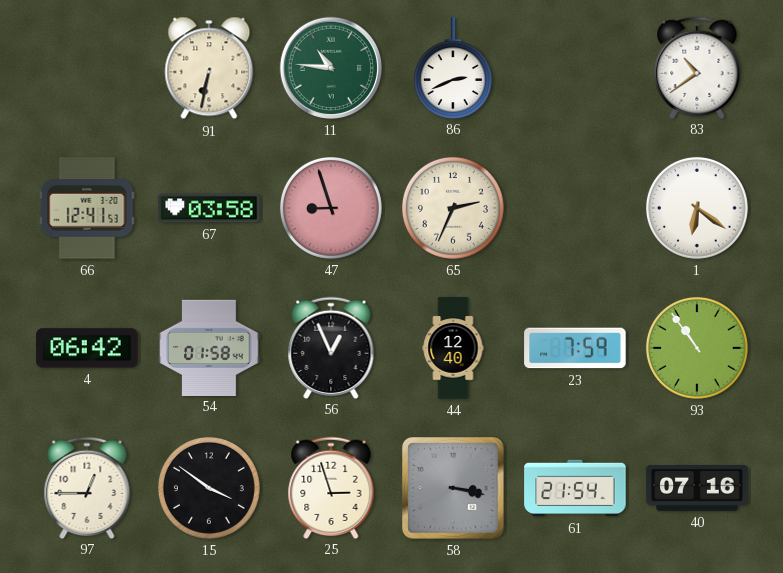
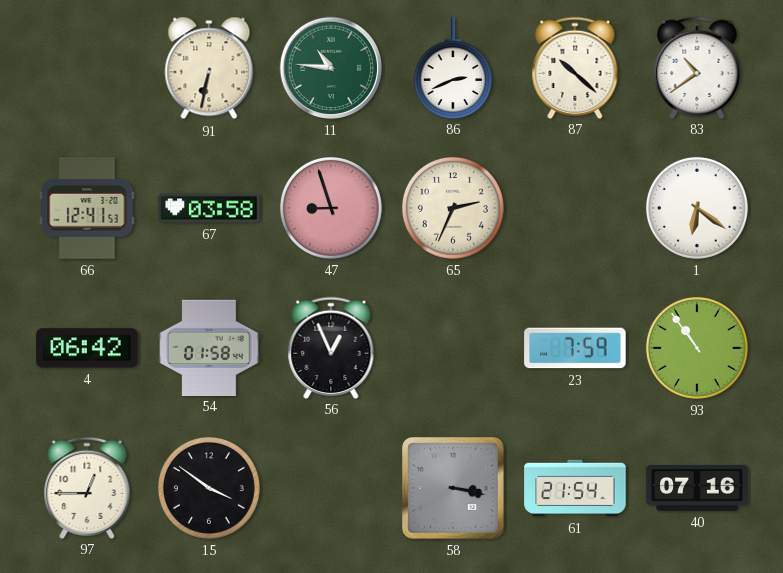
87: none -> 10:22 (575, 67)
44: 12:40 -> none (453, 348)
25: 2:57 -> none (331, 487)
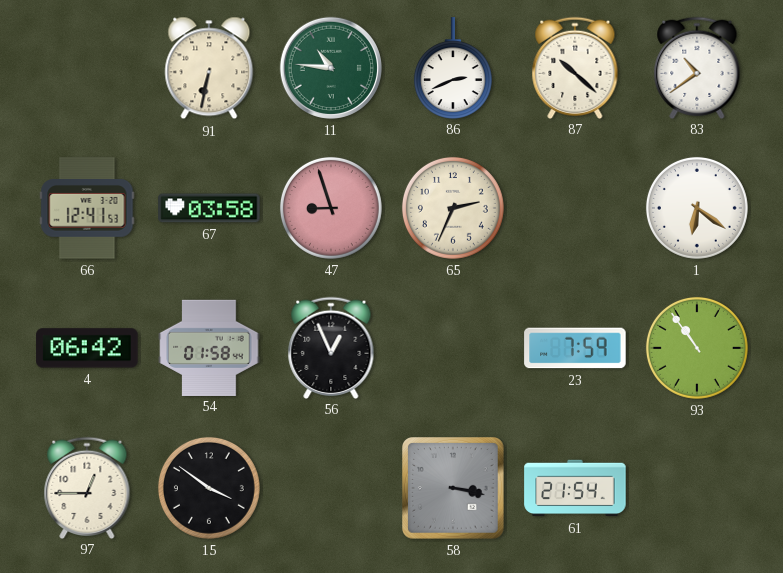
40: 07:16 -> none (697, 489)
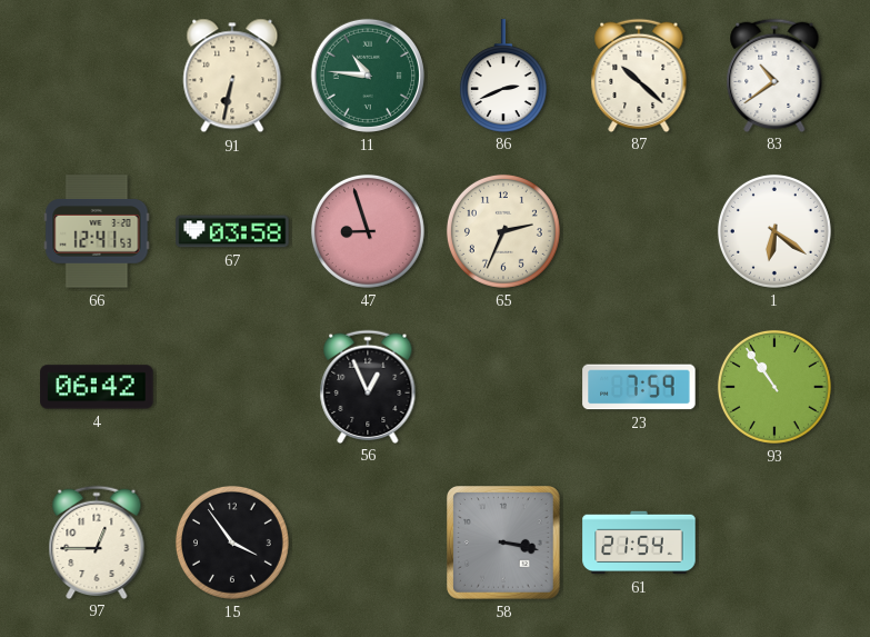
54: 01:58 -> none (209, 347)
15: 3:51 -> 3:54 (232, 543)
